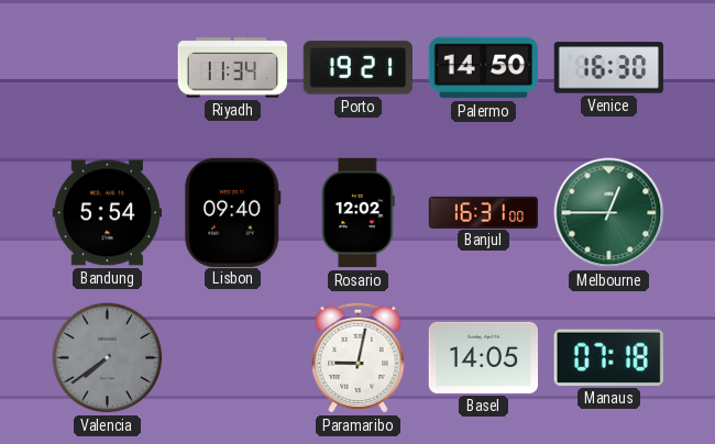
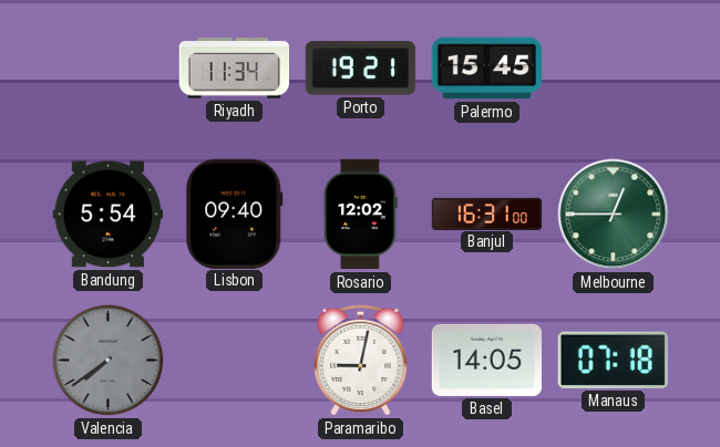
Palermo: 14:50 -> 15:45 (486, 69)
Venice: 16:30 -> none (608, 68)
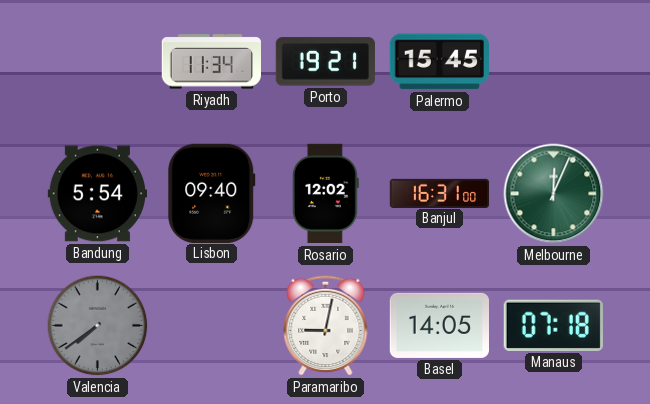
Melbourne: 12:45 -> 12:04 (554, 194)
